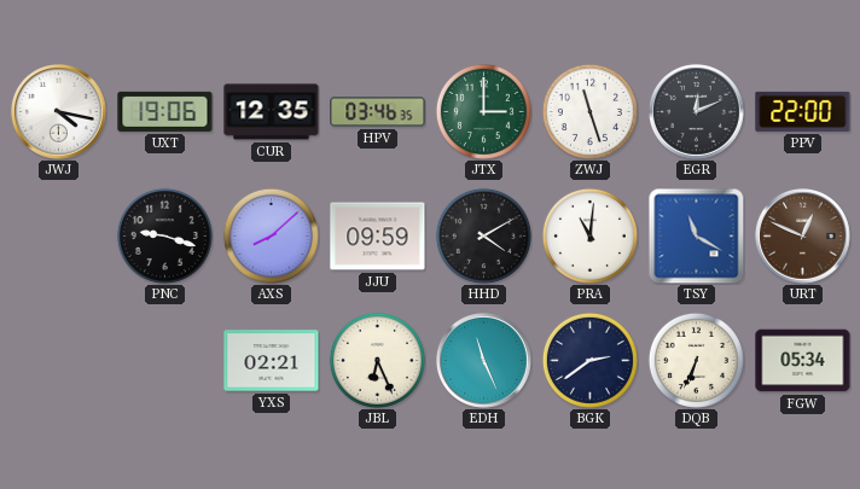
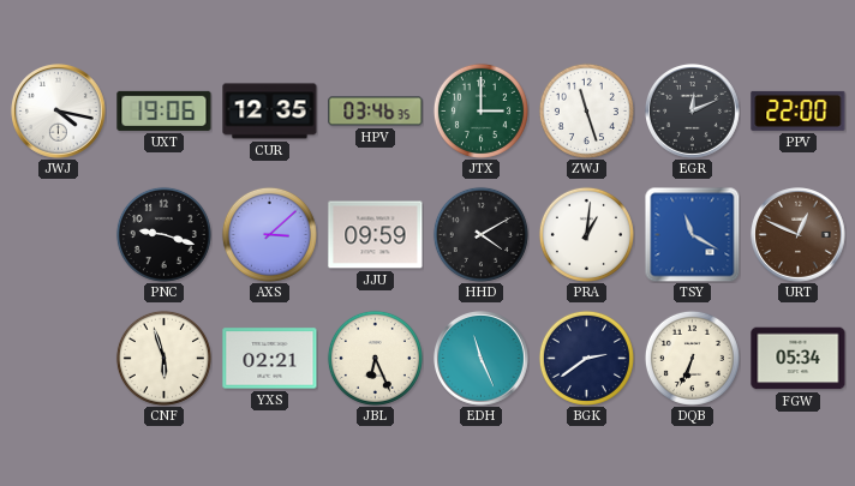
AXS: 8:08 -> 3:08 (269, 234)
PRA: 11:01 -> 1:01 (586, 234)
CNF: none -> 5:57 (163, 358)
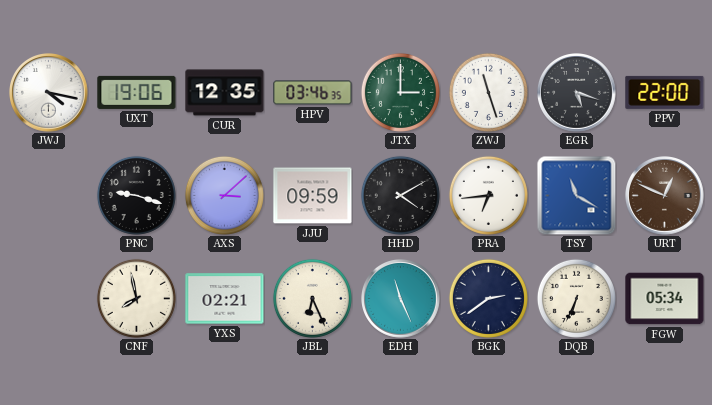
EGR: 12:11 -> 5:18 (577, 93)
PRA: 1:01 -> 6:44 (488, 195)
CNF: 5:57 -> 7:58 (136, 298)
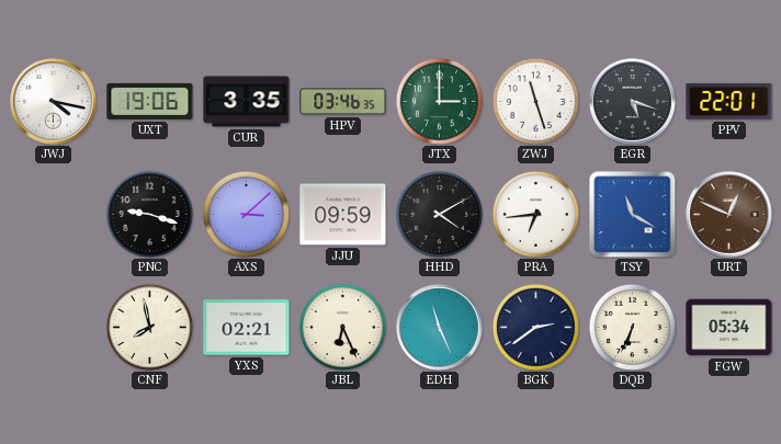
CUR: 12:35 -> 3:35 (247, 102)
PPV: 22:00 -> 22:01 (729, 101)
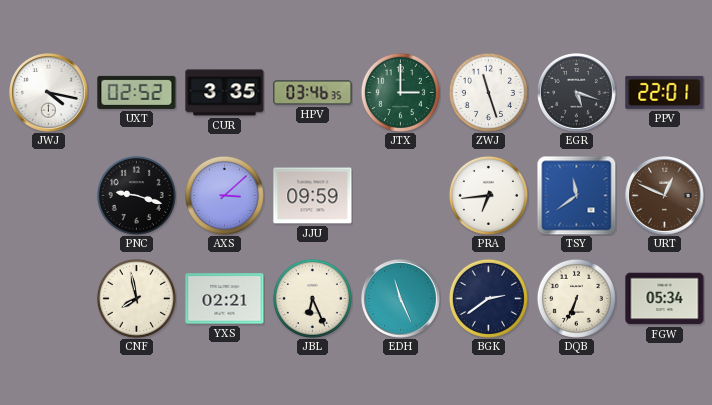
UXT: 19:06 -> 02:52 (137, 92)
HHD: 4:10 -> none (439, 214)
TSY: 11:20 -> 11:39 (576, 195)
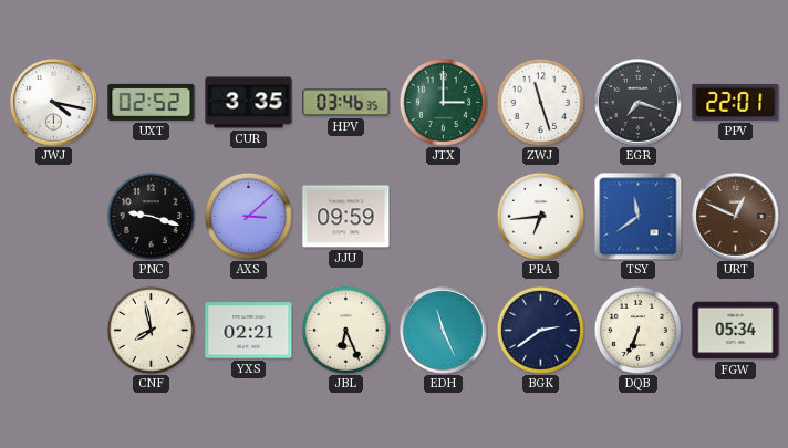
EGR: 5:18 -> 7:18 (639, 103)
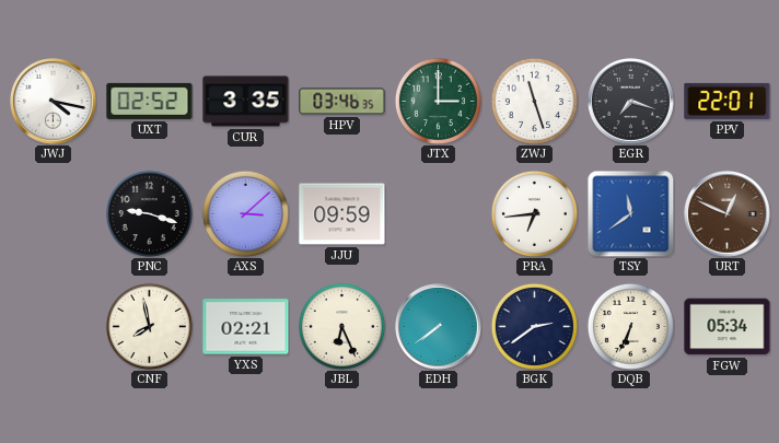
EDH: 11:26 -> 7:39 (439, 327)
